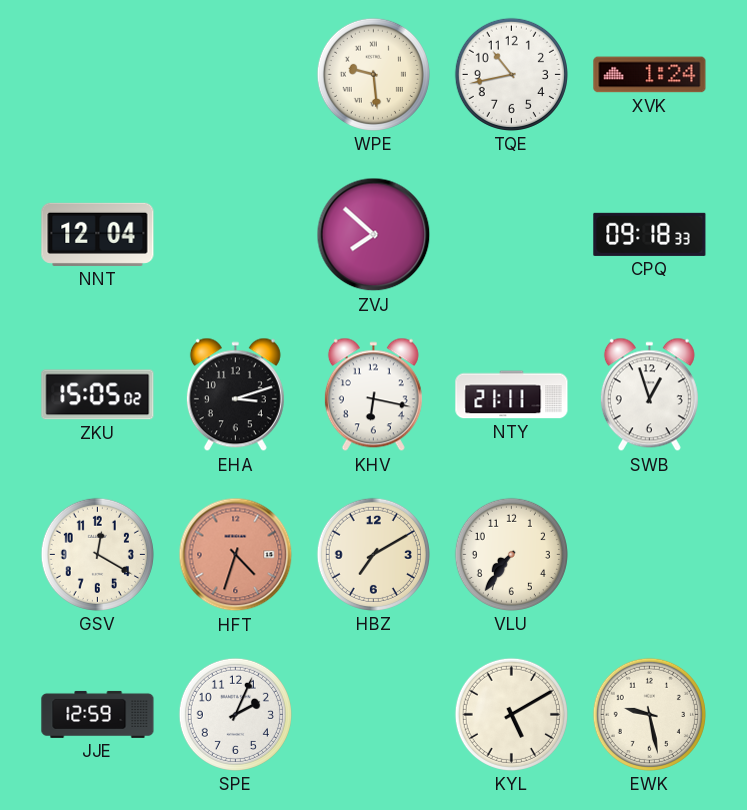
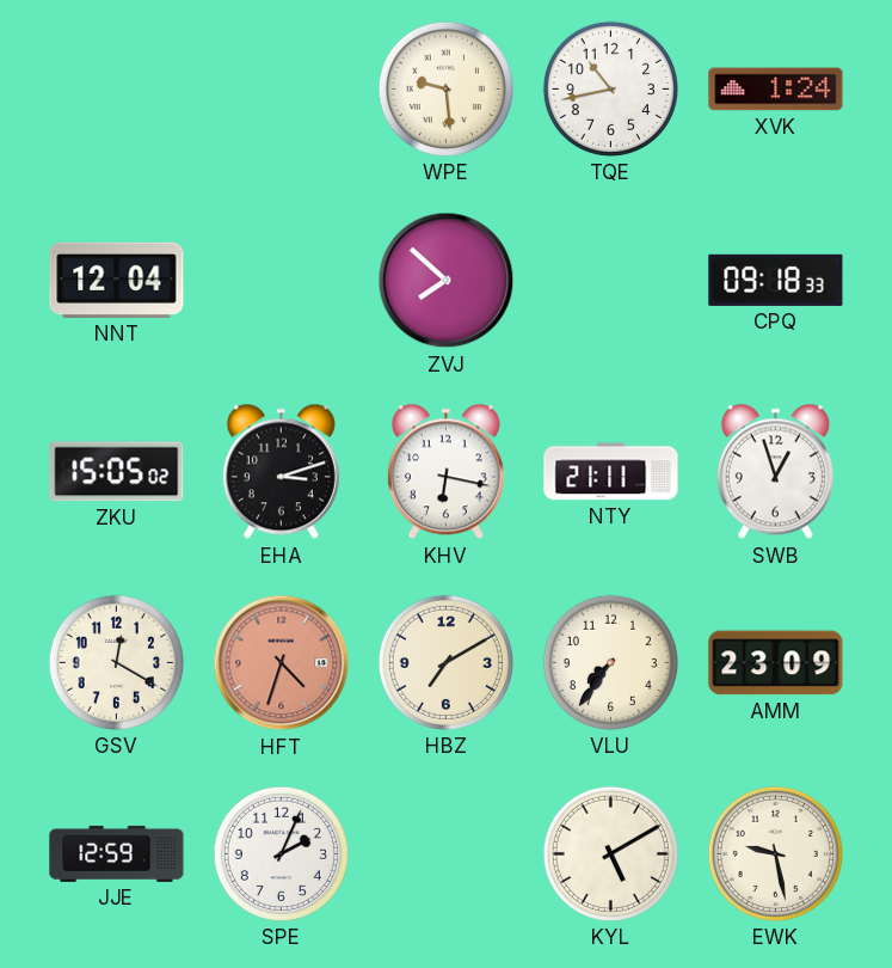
AMM: none -> 23:09 (776, 663)
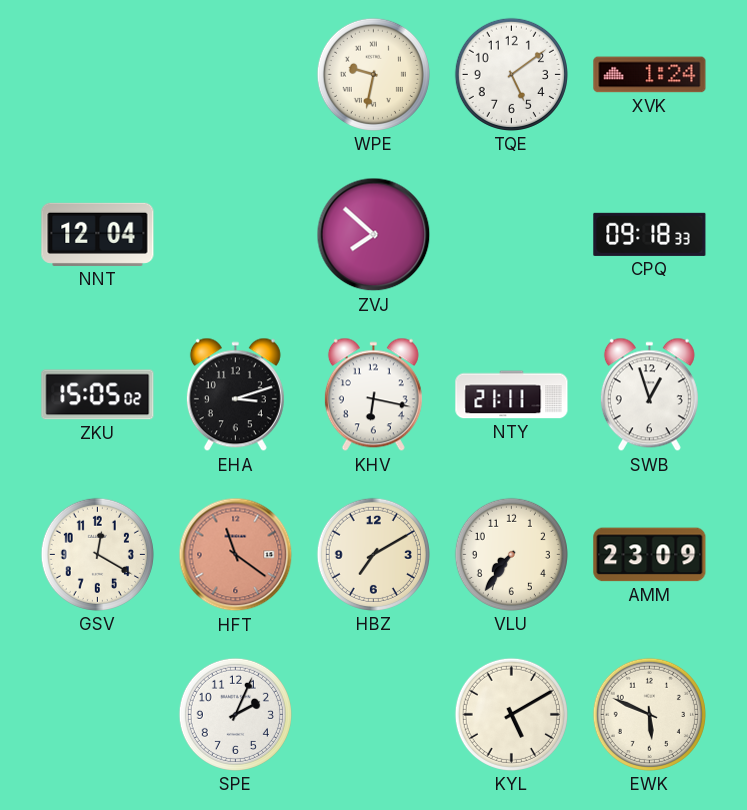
WPE: 9:29 -> 9:32 (373, 74)
TQE: 10:43 -> 5:09 (511, 74)
HFT: 4:33 -> 11:21 (236, 555)
JJE: 12:59 -> none (117, 853)
EWK: 9:28 -> 5:49 (649, 714)
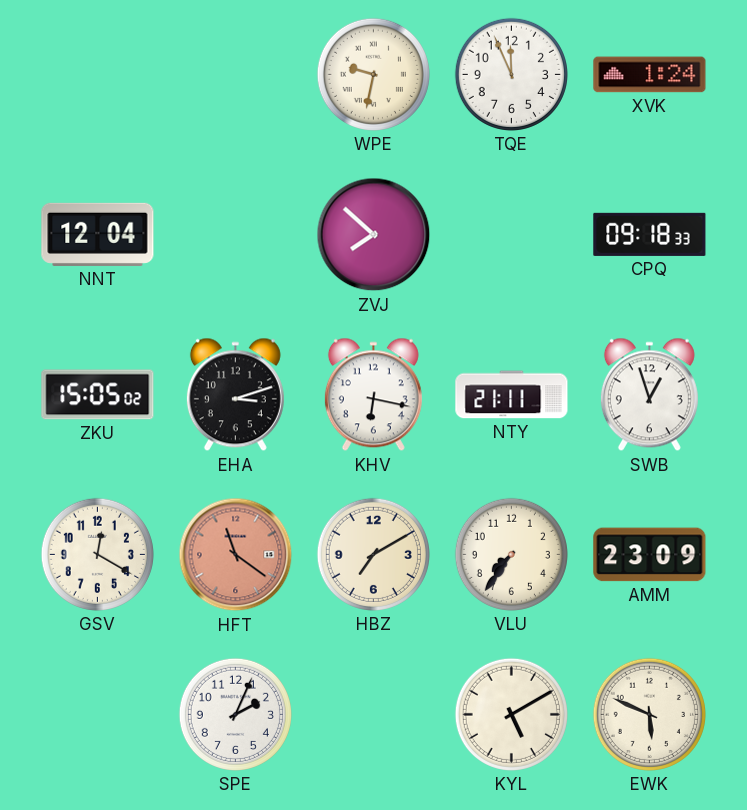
TQE: 5:09 -> 11:56 (511, 74)
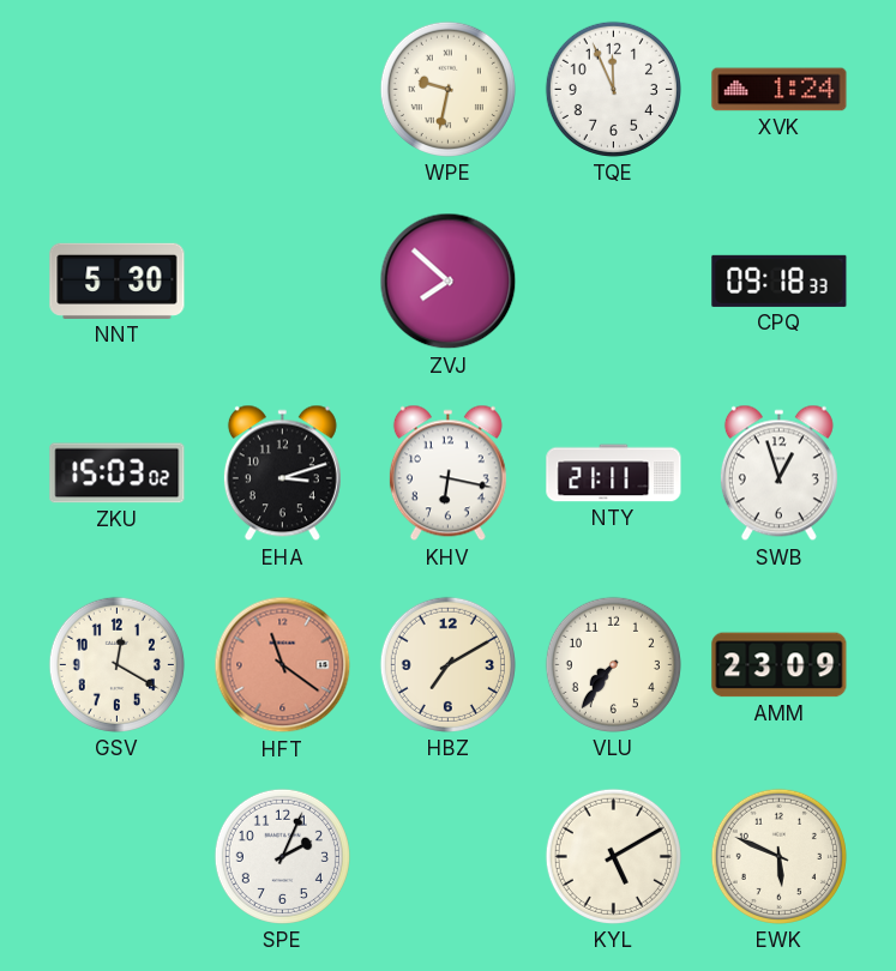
NNT: 12:04 -> 5:30 (118, 281)
ZKU: 15:05 -> 15:03 (118, 474)
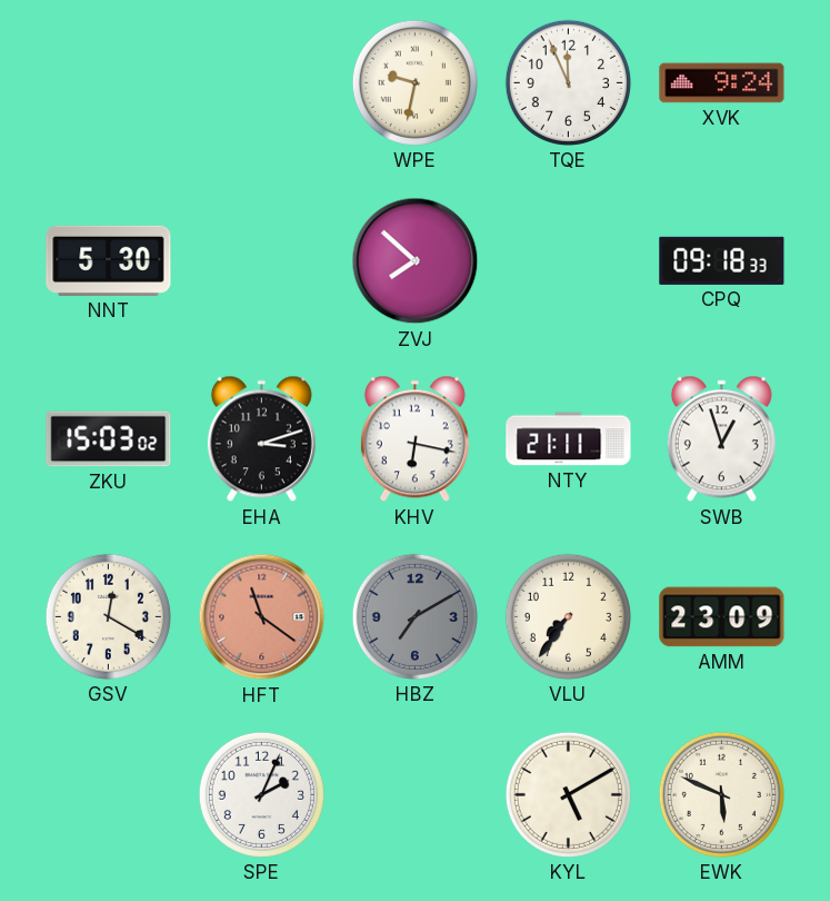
XVK: 1:24 -> 9:24 (722, 83)
HBZ dial: cream -> grey (414, 616)
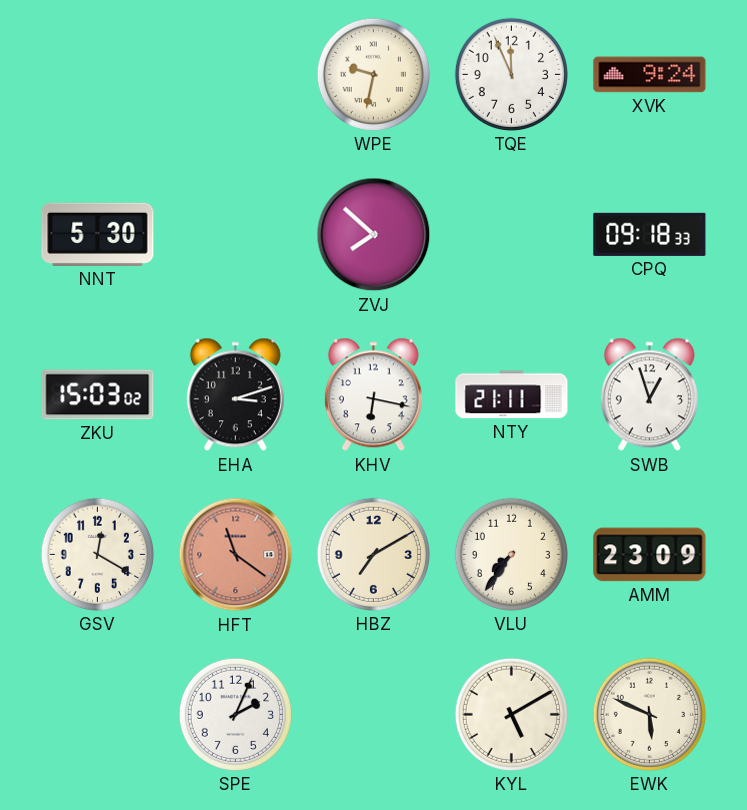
HBZ dial: grey -> cream (373, 554)
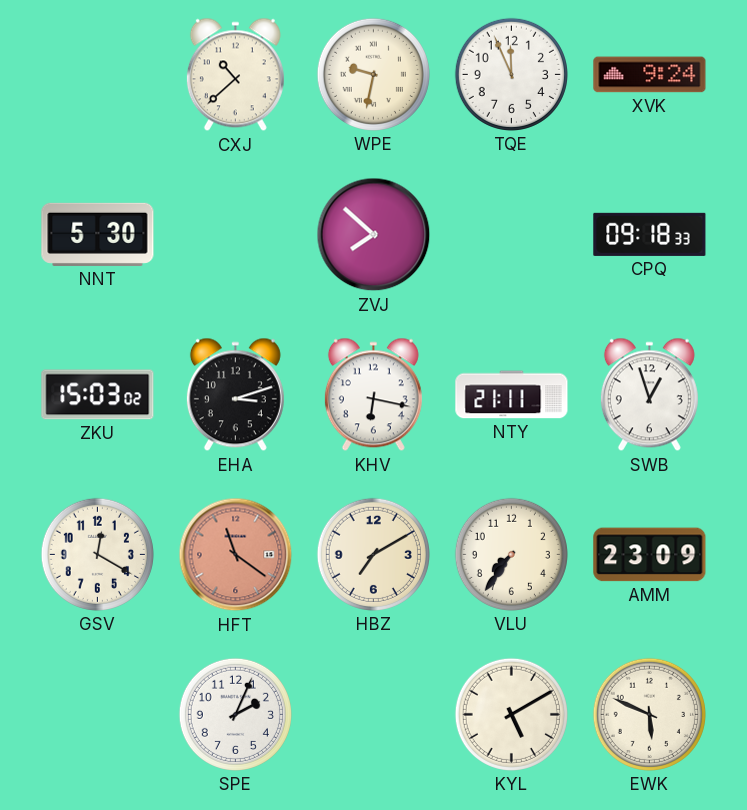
CXJ: none -> 10:38 (235, 75)
